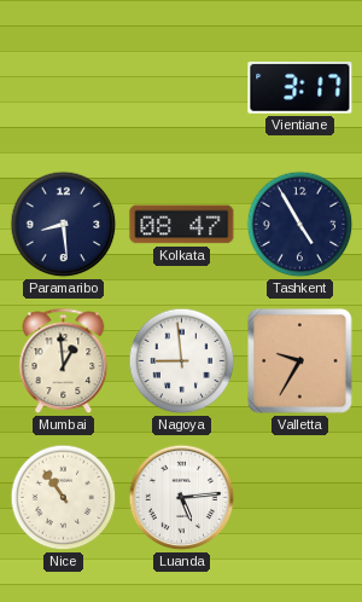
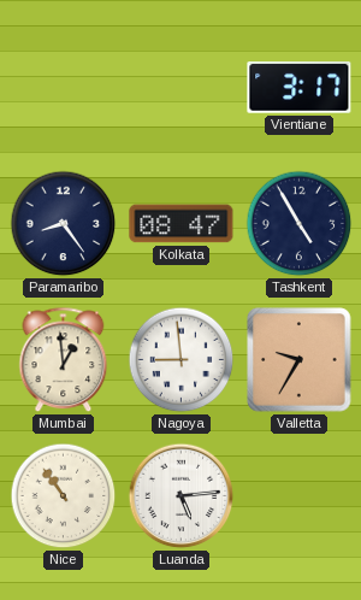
Paramaribo: 8:29 -> 8:24 (64, 224)
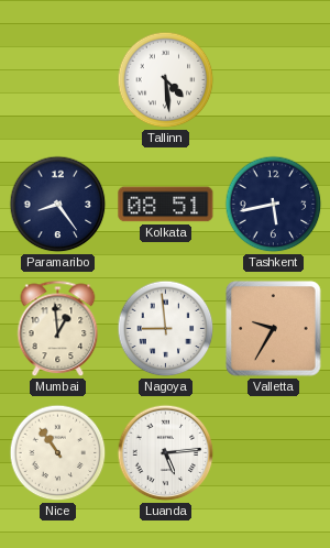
Tallinn: none -> 4:29 (166, 80)
Vientiane: 3:17 -> none (300, 88)
Kolkata: 08:47 -> 08:51 (166, 205)
Tashkent: 4:55 -> 5:43 (274, 205)
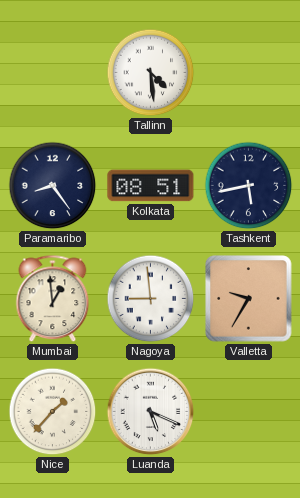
Nice: 10:54 -> 1:37 (53, 412)
Luanda: 5:14 -> 5:19 (151, 412)
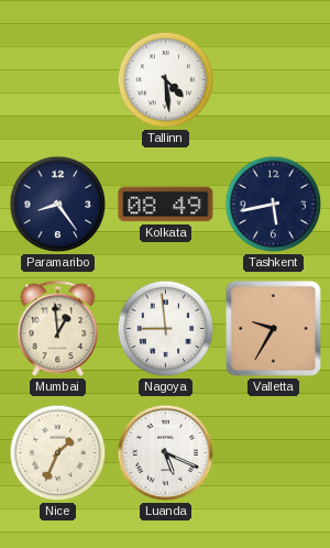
Kolkata: 08:51 -> 08:49 (166, 205)
Nice: 1:37 -> 1:34 (58, 453)
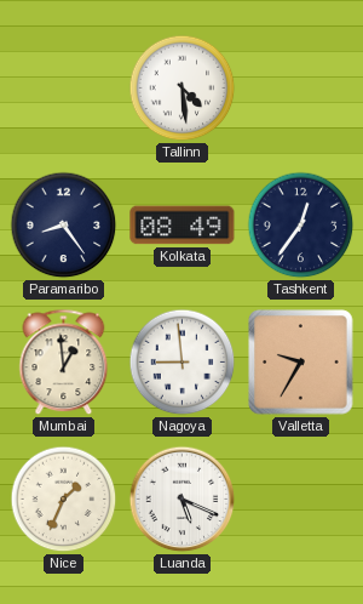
Tashkent: 5:43 -> 12:36 (301, 226)
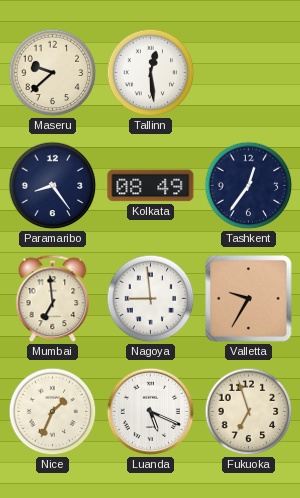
Maseru: none -> 9:38 (53, 73)
Tallinn: 4:29 -> 12:29 (151, 73)
Mumbai: 12:59 -> 6:59 (53, 299)
Fukuoka: none -> 6:57 (249, 412)
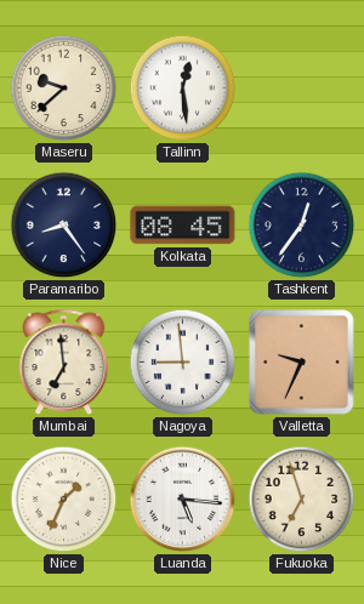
Kolkata: 08:49 -> 08:45 (183, 226)
Valletta: 9:35 -> 9:34 (302, 363)
Luanda: 5:19 -> 5:16 (183, 500)
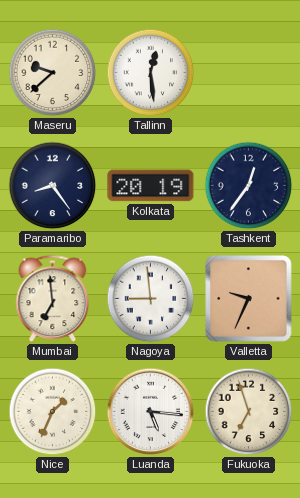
Kolkata: 08:45 -> 20:19 (151, 186)
